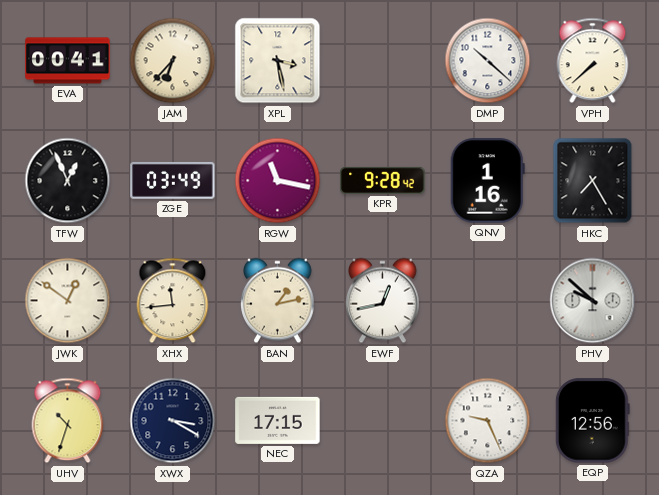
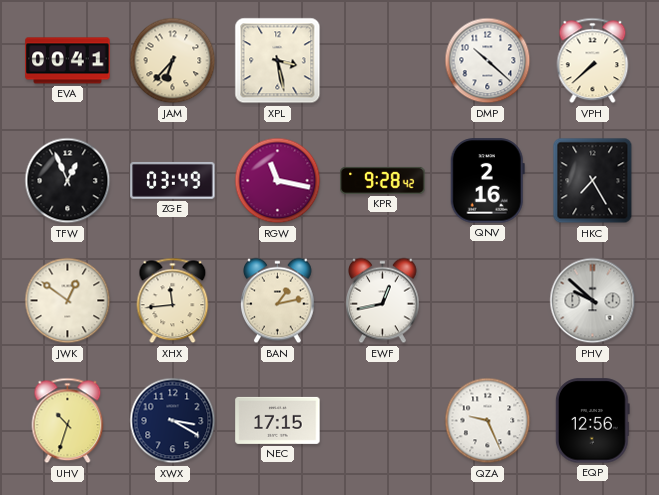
QNV: 1:16 -> 2:16 (487, 181)
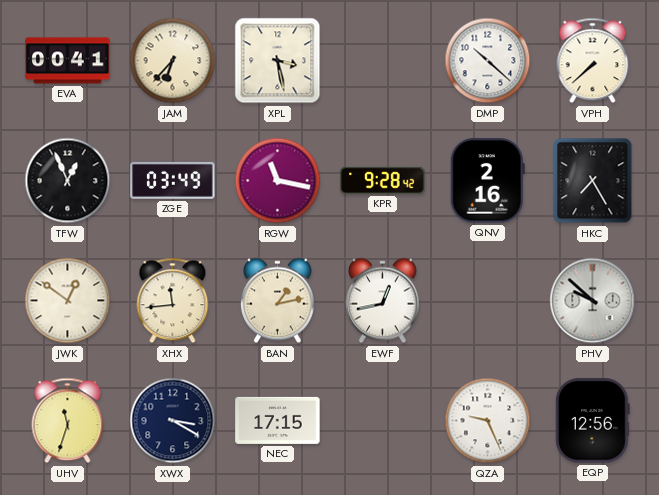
UHV: 10:33 -> 11:33 (68, 421)
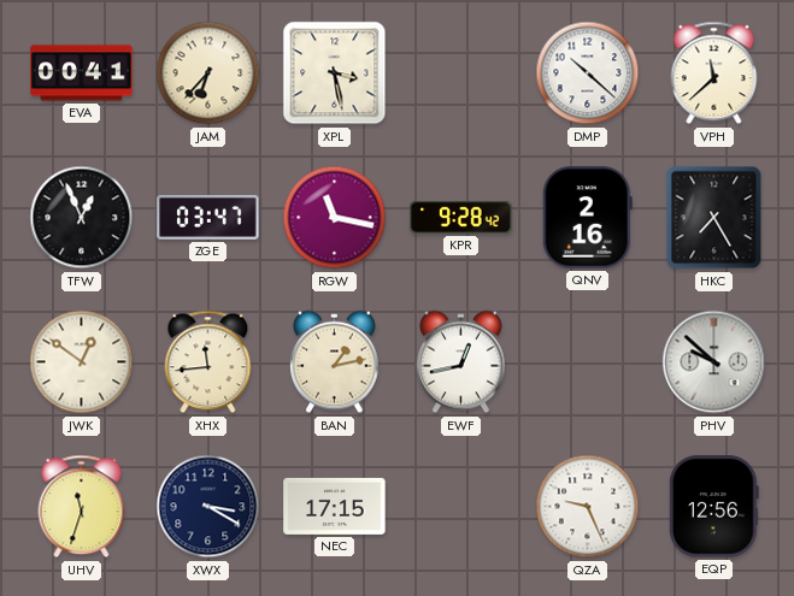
VPH: 7:38 -> 11:38 (714, 73)
ZGE: 03:49 -> 03:47 (208, 217)
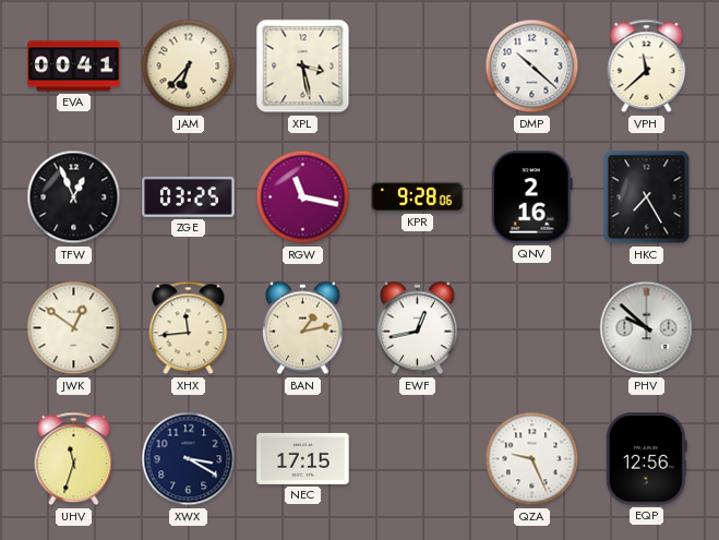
ZGE: 03:47 -> 03:25 (189, 196)
KPR: 9:28:42 -> 9:28:06 (418, 196)
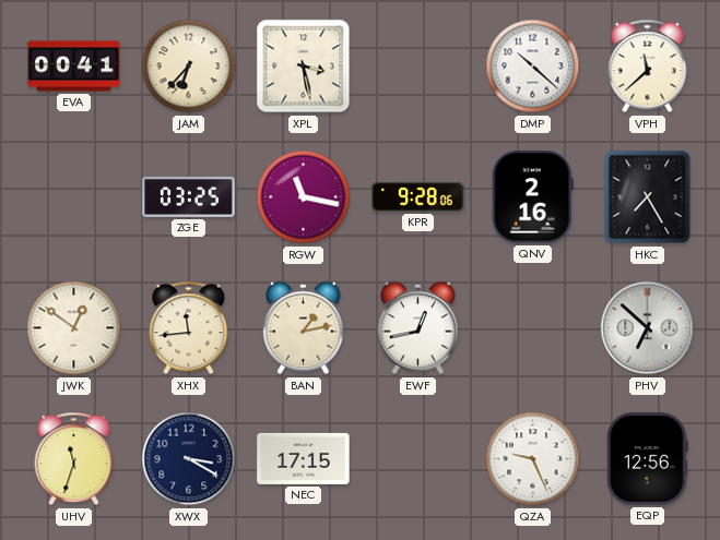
TFW: 12:56 -> none (74, 197)
PHV: 9:52 -> 6:52 (648, 328)
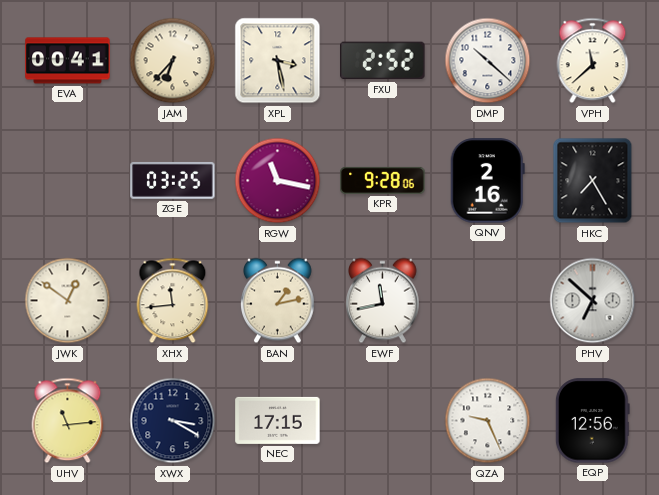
FXU: none -> 2:52 (383, 61)
EWF: 12:43 -> 11:43 (383, 301)
UHV: 11:33 -> 11:14 (68, 421)
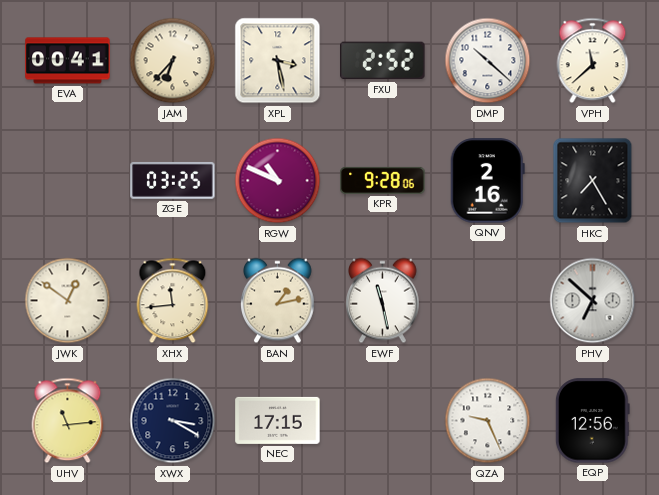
RGW: 11:17 -> 10:49 (278, 181)
EWF: 11:43 -> 11:28 (383, 301)
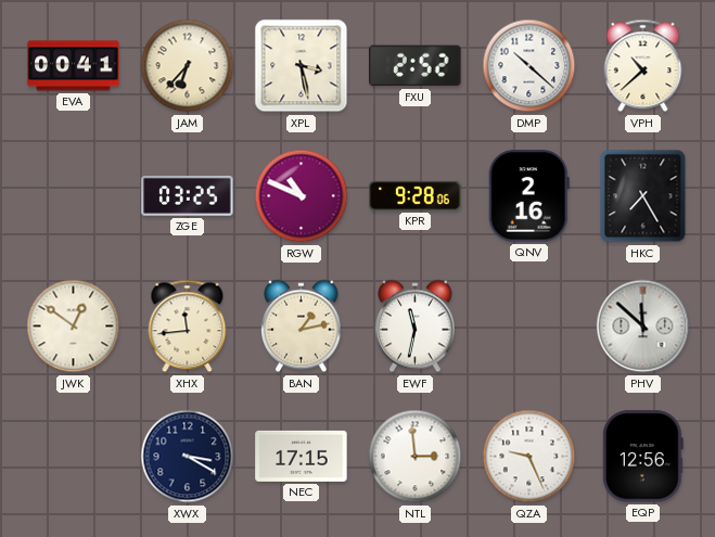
VPH: 11:38 -> 10:38 (643, 66)
EWF: 11:28 -> 11:32 (416, 327)
PHV: 6:52 -> 11:52 (643, 327)
UHV: 11:14 -> none (68, 421)
NTL: none -> 2:59 (416, 457)
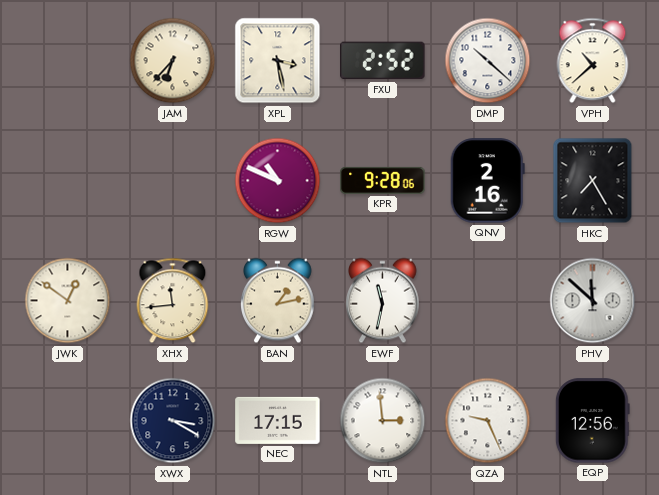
EVA: 00:41 -> none (74, 66)
ZGE: 03:25 -> none (188, 195)
